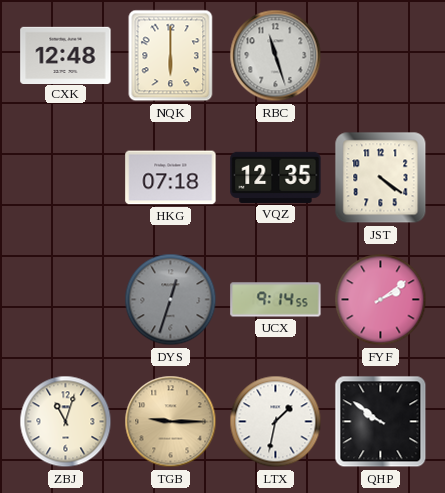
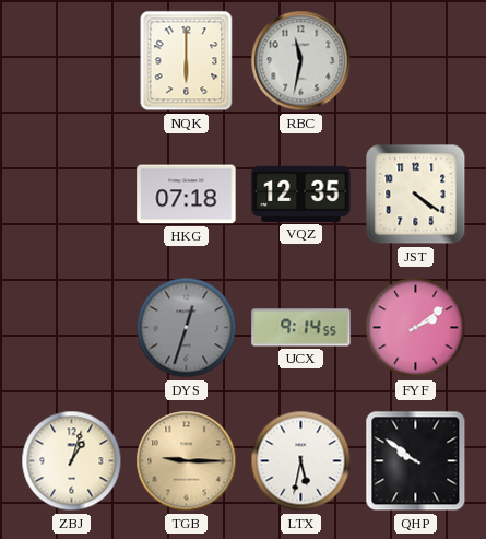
CXK: 12:48 -> none (66, 55)
RBC: 11:27 -> 11:32 (301, 61)
ZBJ: 11:03 -> 1:03 (72, 461)
LTX: 1:32 -> 5:32 (301, 461)
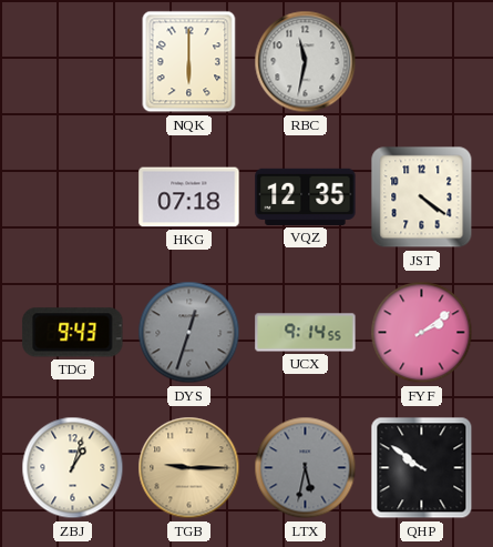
TDG: none -> 9:43 (73, 333)
LTX dial: white -> grey (306, 468)
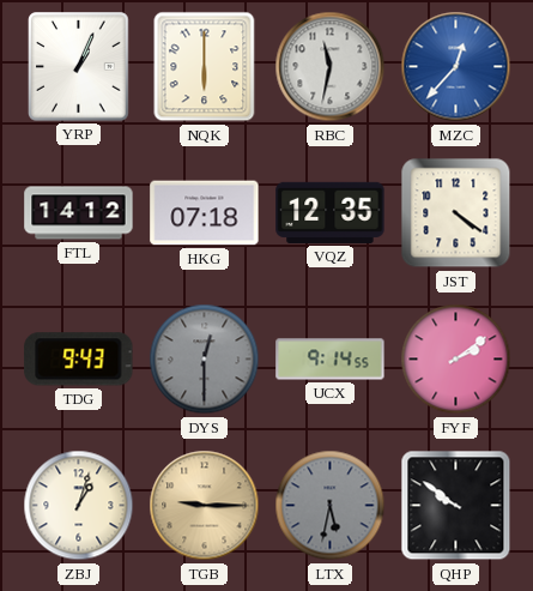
YRP: none -> 1:04 (79, 67)
MZC: none -> 12:37 (456, 67)
FTL: none -> 14:12 (79, 213)
DYS: 12:33 -> 12:30 (205, 360)
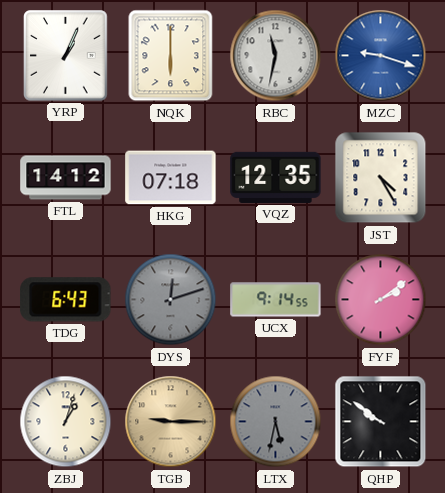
MZC: 12:37 -> 9:18 (381, 56)
JST: 4:21 -> 4:25 (381, 178)
TDG: 9:43 -> 6:43 (66, 300)
DYS: 12:30 -> 12:12 (171, 300)
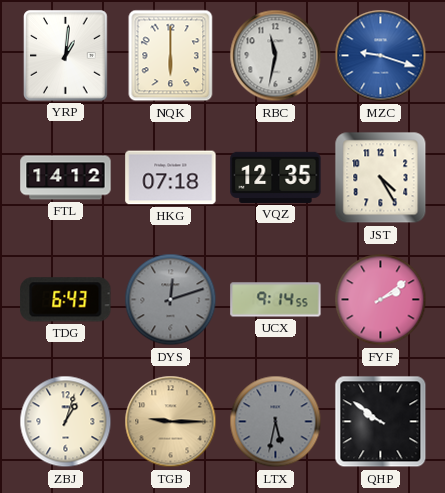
YRP: 1:04 -> 1:01 (66, 56)
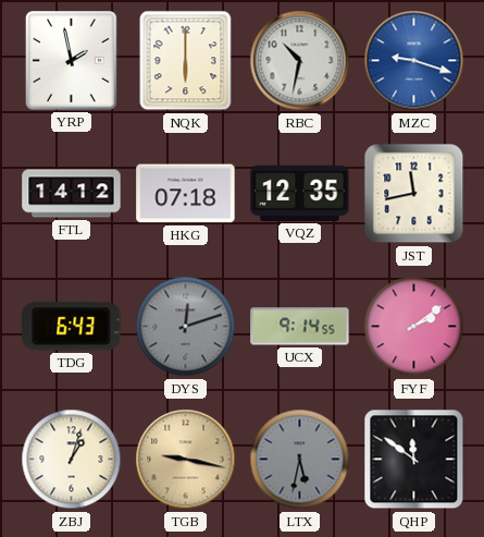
YRP: 1:01 -> 1:58 (72, 61)
RBC: 11:32 -> 10:32 (300, 61)
JST: 4:25 -> 11:43 (414, 194)
TGB: 9:15 -> 9:17 (186, 460)
QHP: 9:51 -> 11:51 (414, 460)
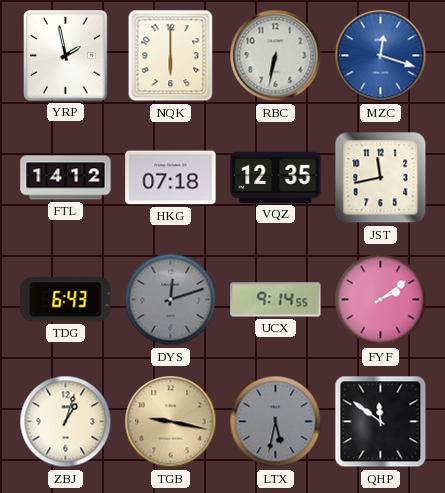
RBC: 10:32 -> 6:32 (276, 56)
MZC: 9:18 -> 12:18 (381, 56)
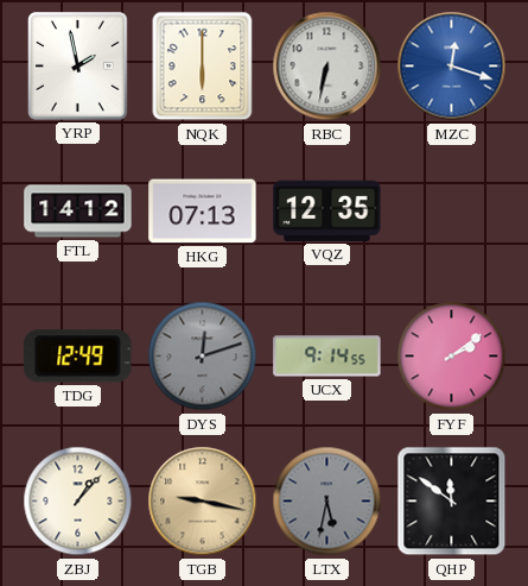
HKG: 07:18 -> 07:13 (203, 212)
JST: 11:43 -> none (381, 178)
TDG: 6:43 -> 12:49 (78, 357)
ZBJ: 1:03 -> 1:07 (78, 502)
